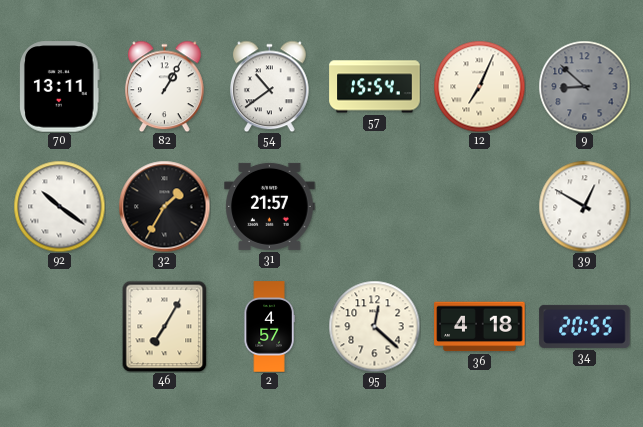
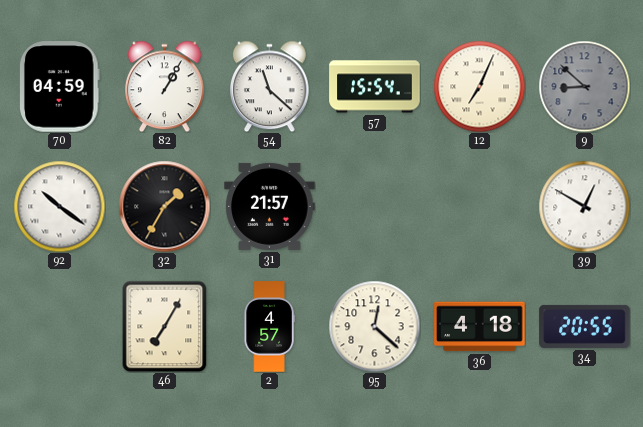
70: 13:11 -> 04:59 (60, 87)
54: 10:39 -> 11:22 (270, 86)
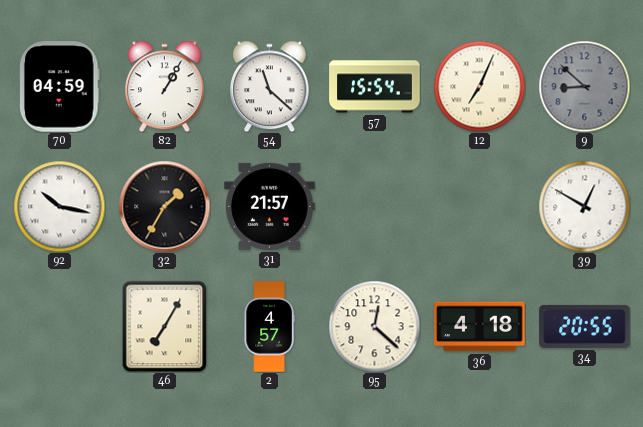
92: 10:21 -> 10:17 (59, 206)
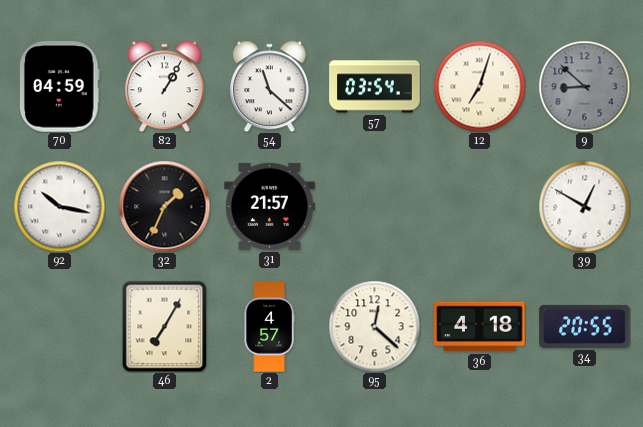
57: 15:54 -> 03:54 (375, 87)
12: 7:04 -> 7:03 (479, 86)
32: 1:35 -> 1:34 (164, 206)
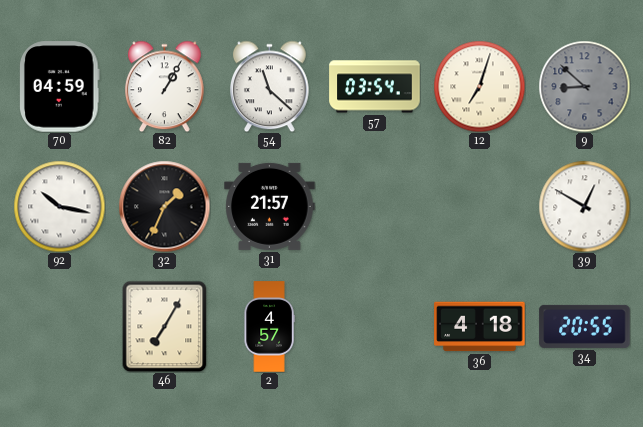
95: 12:22 -> none (374, 326)
